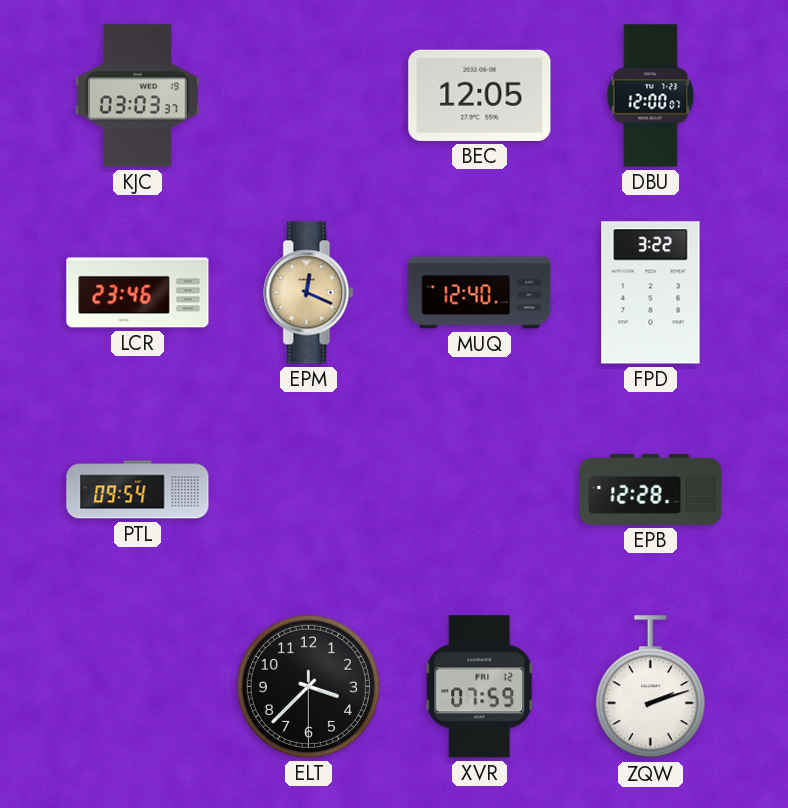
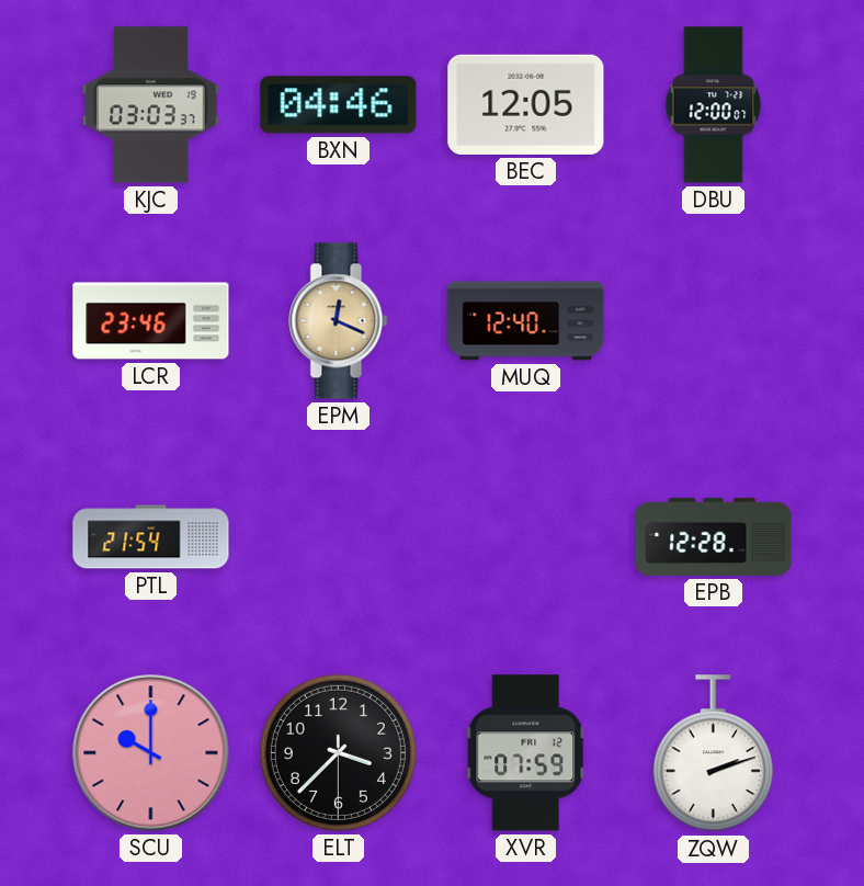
BXN: none -> 04:46 (339, 105)
FPD: 3:22 -> none (651, 293)
PTL: 09:54 -> 21:54 (151, 537)
SCU: none -> 10:00 (151, 753)
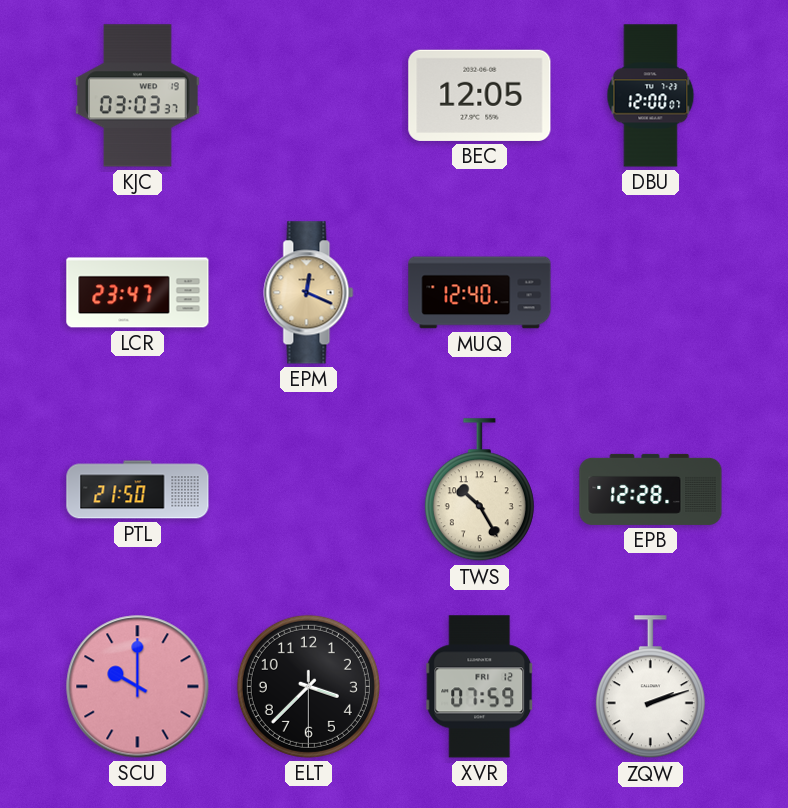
BXN: 04:46 -> none (339, 105)
LCR: 23:46 -> 23:47 (138, 293)
PTL: 21:54 -> 21:50 (138, 490)
TWS: none -> 10:25 (479, 490)
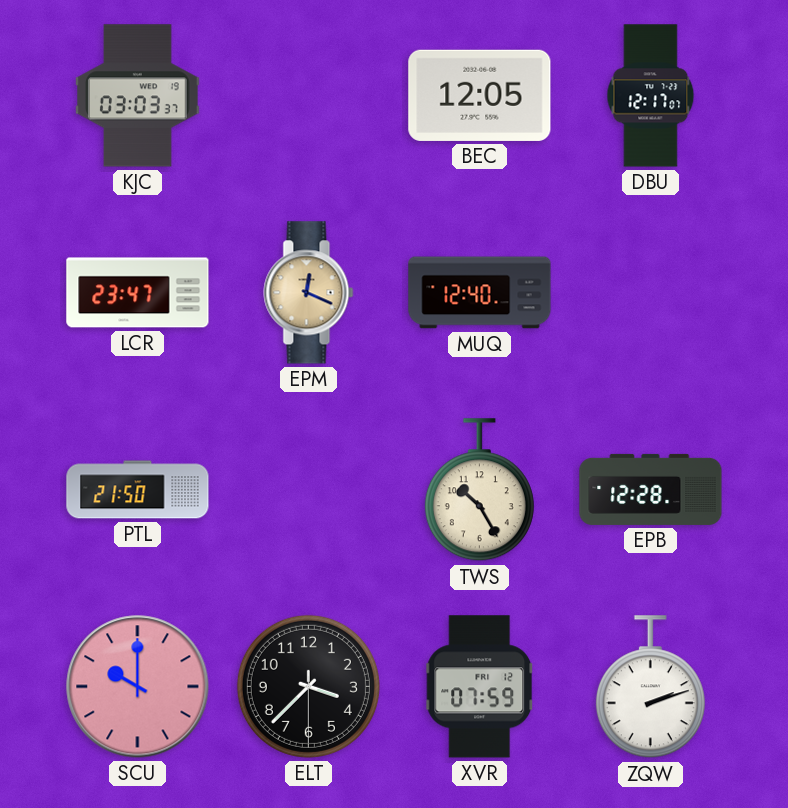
DBU: 12:00 -> 12:17 (651, 96)
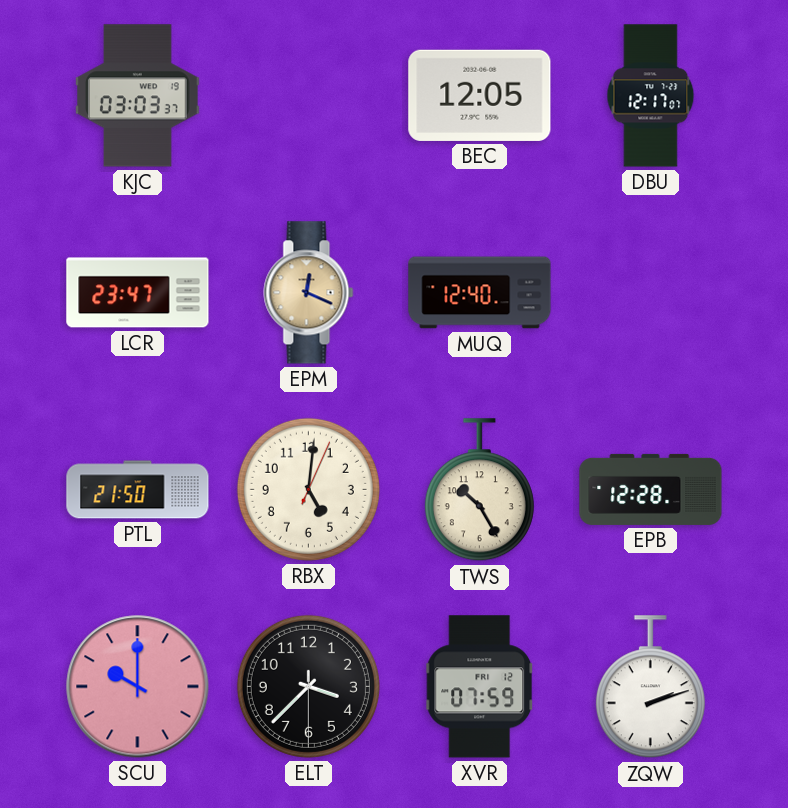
RBX: none -> 5:01 (308, 489)
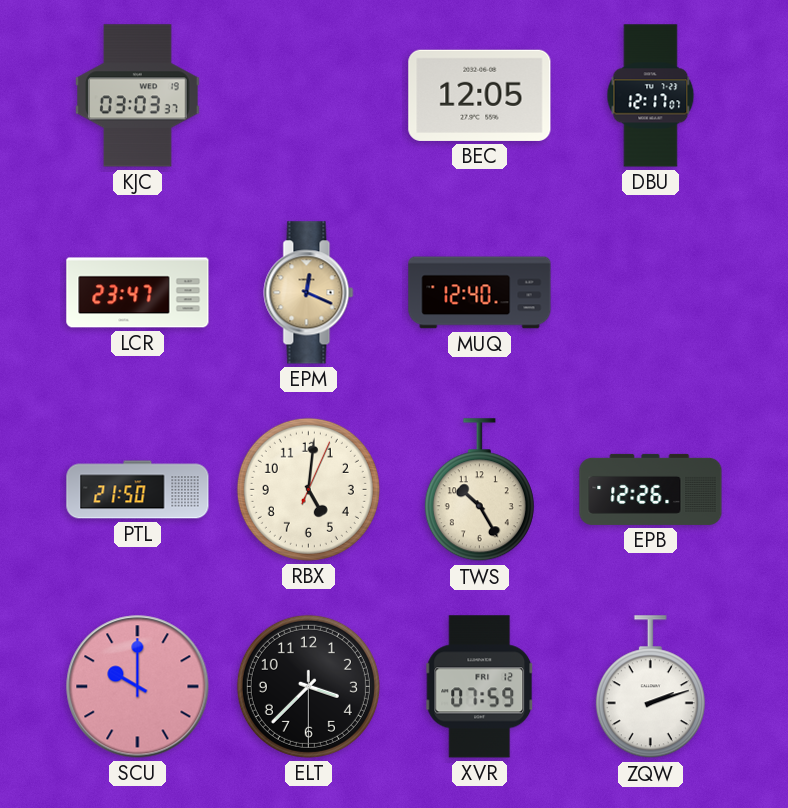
EPB: 12:28 -> 12:26 (651, 489)
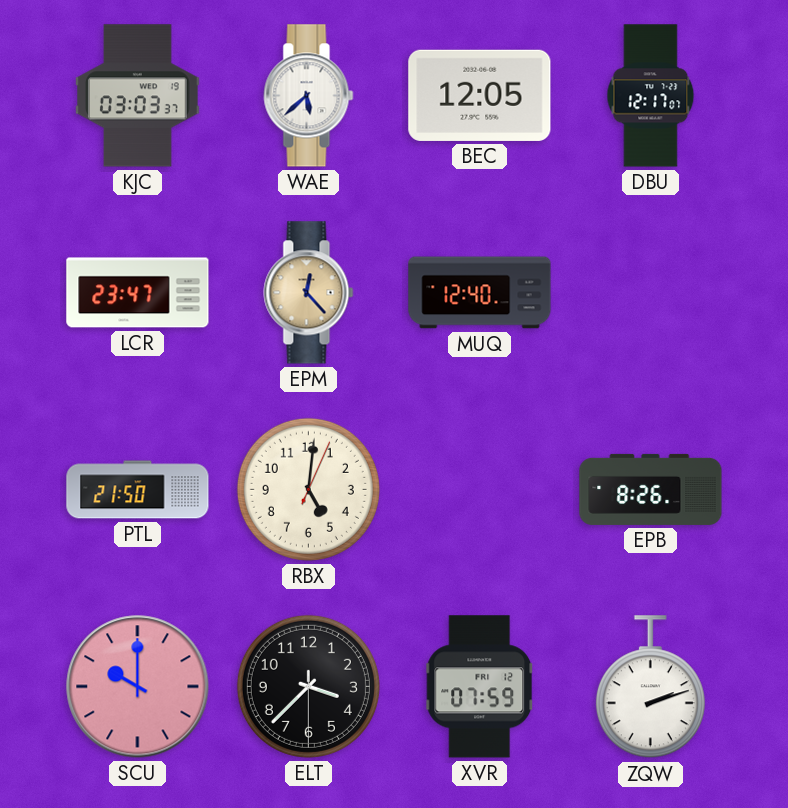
WAE: none -> 5:38 (309, 96)
EPM: 12:19 -> 12:23 (309, 293)
TWS: 10:25 -> none (479, 490)
EPB: 12:26 -> 8:26 (651, 489)
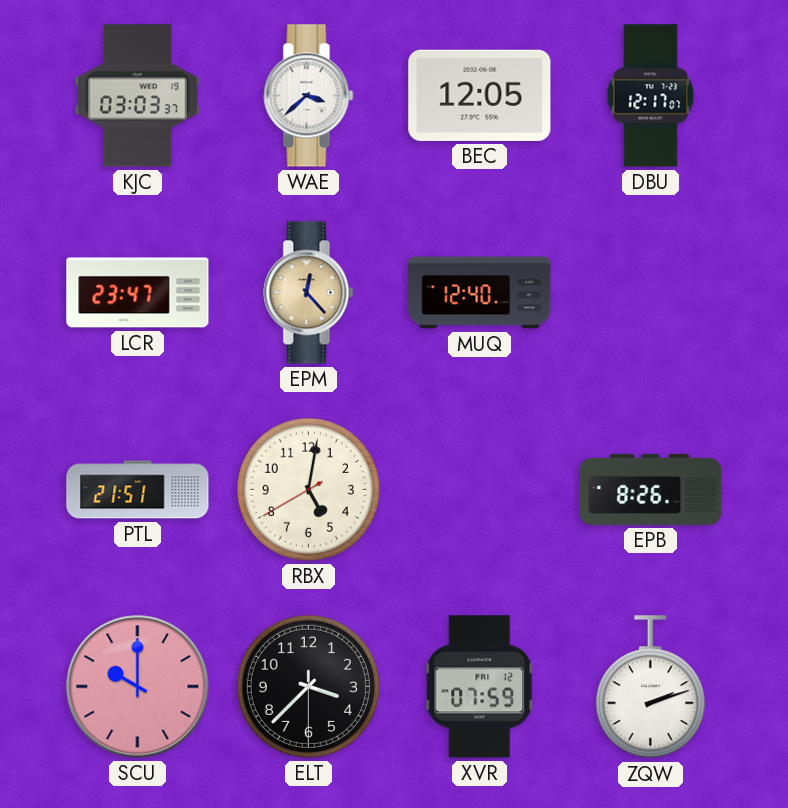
WAE: 5:38 -> 3:38 (309, 96)
PTL: 21:50 -> 21:51 (138, 490)
RBX: 5:01:04 -> 5:01:40 (308, 489)
